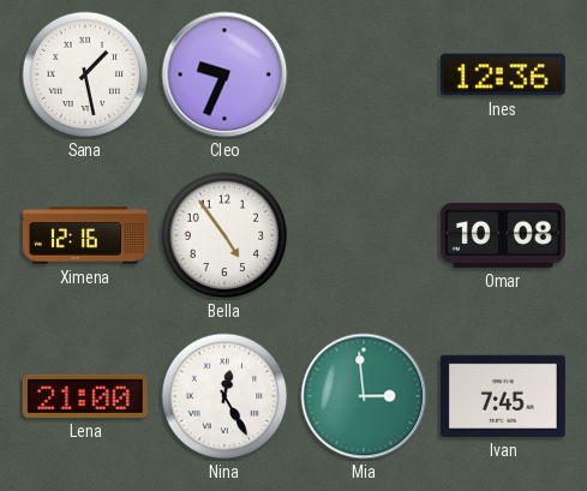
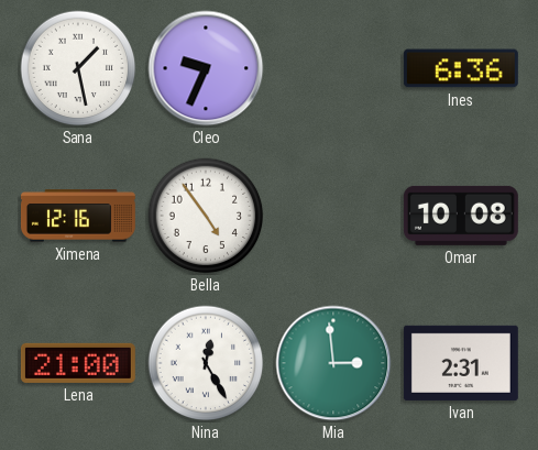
Ines: 12:36 -> 6:36 (461, 68)
Ivan: 7:45 -> 2:31 (461, 363)
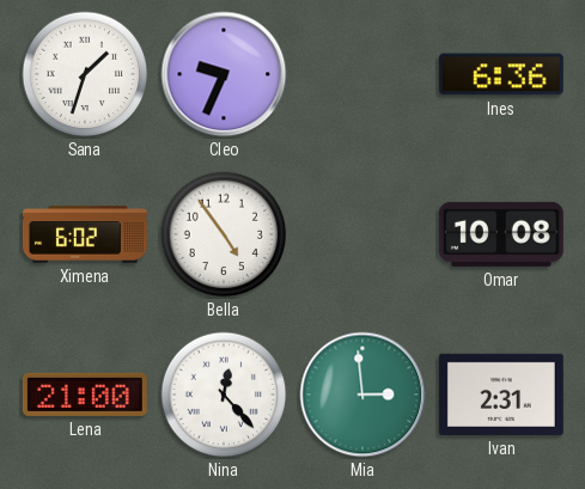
Sana: 1:28 -> 1:33 (85, 74)
Ximena: 12:16 -> 6:02 (85, 234)
Nina: 12:25 -> 12:23 (224, 395)
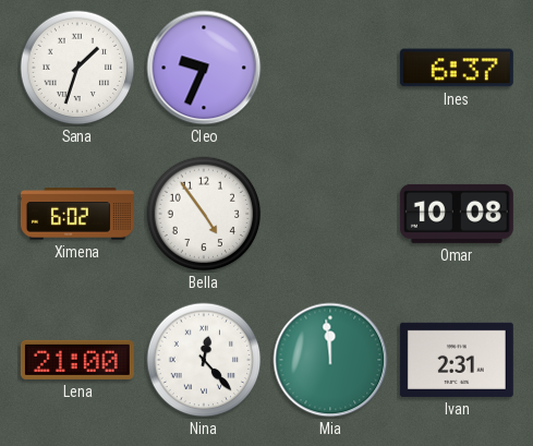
Ines: 6:36 -> 6:37 (457, 68)
Mia: 2:59 -> 11:59 (330, 360)
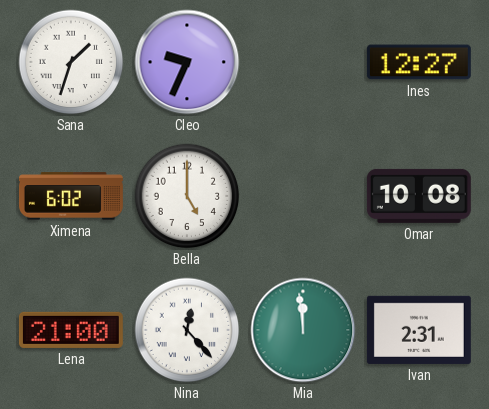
Ines: 6:37 -> 12:27 (419, 62)
Bella: 4:54 -> 5:00 (187, 196)
